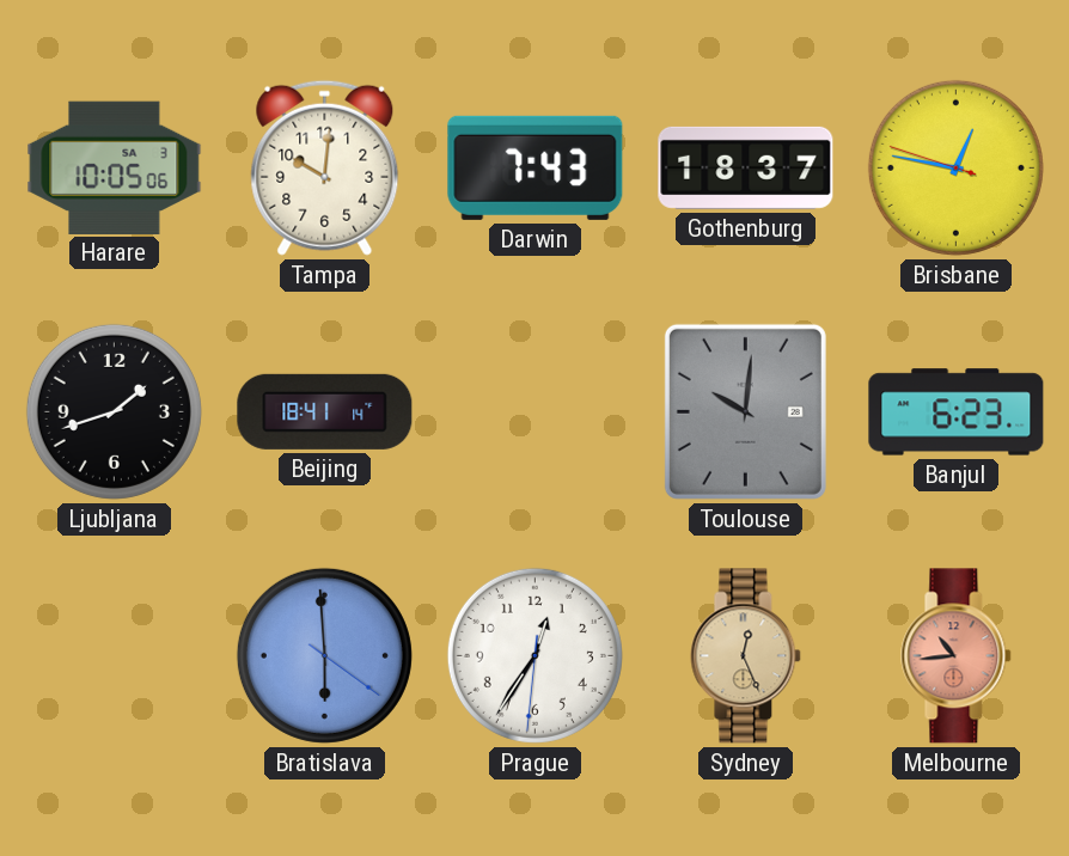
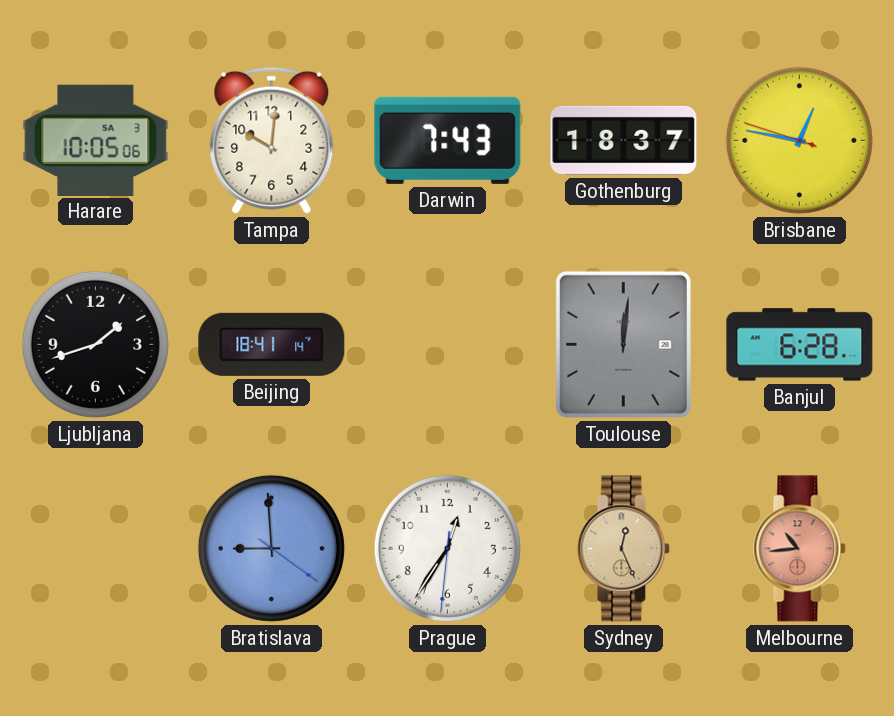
Toulouse: 10:01 -> 12:01 (623, 344)
Banjul: 6:23 -> 6:28 (800, 345)
Bratislava: 5:59 -> 8:59 (271, 548)
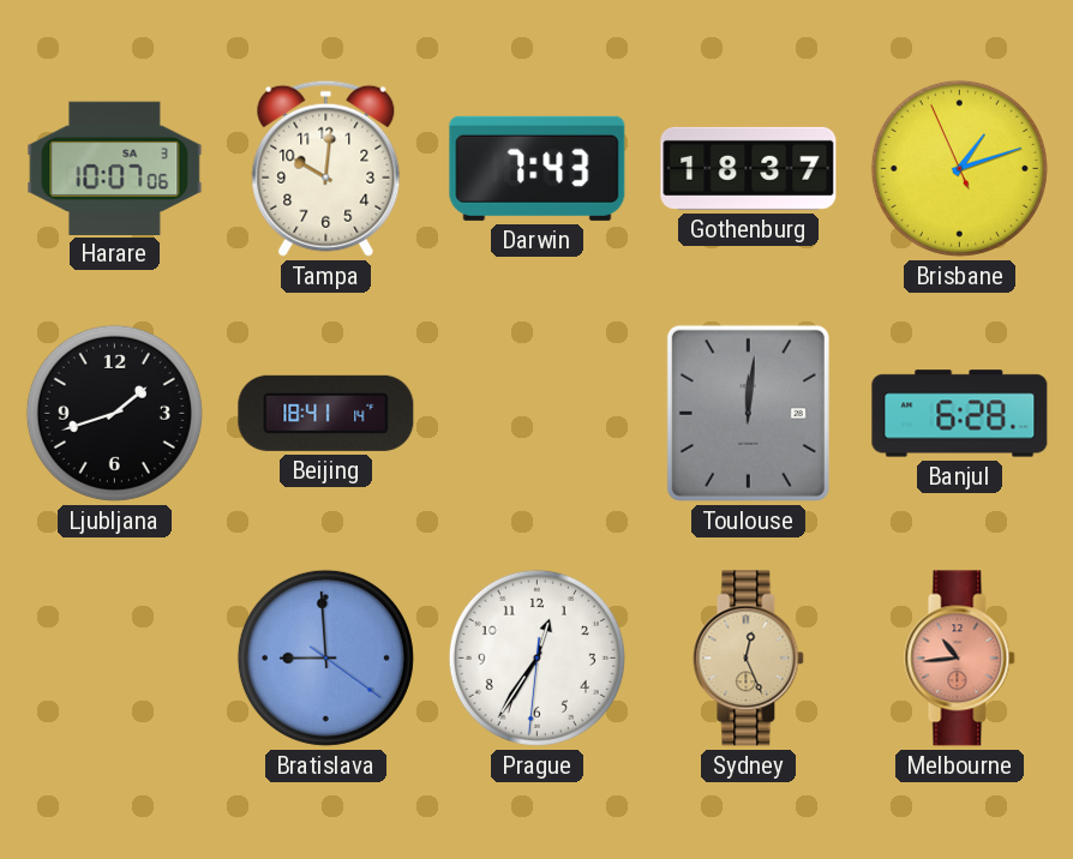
Harare: 10:05 -> 10:07 (115, 168)
Brisbane: 12:46 -> 1:11 (959, 168)
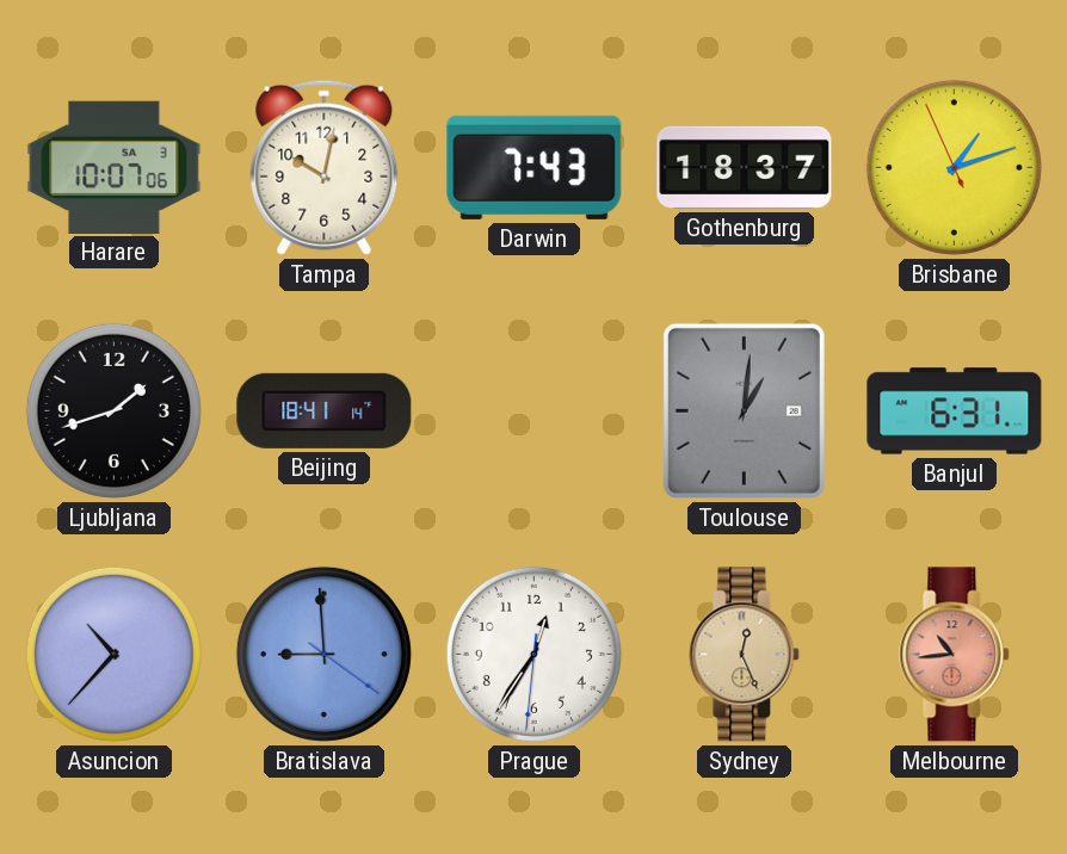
Tampa: 10:01 -> 10:02 (325, 167)
Toulouse: 12:01 -> 1:01 (744, 410)
Banjul: 6:28 -> 6:31 (955, 411)
Asuncion: none -> 10:37 (113, 654)
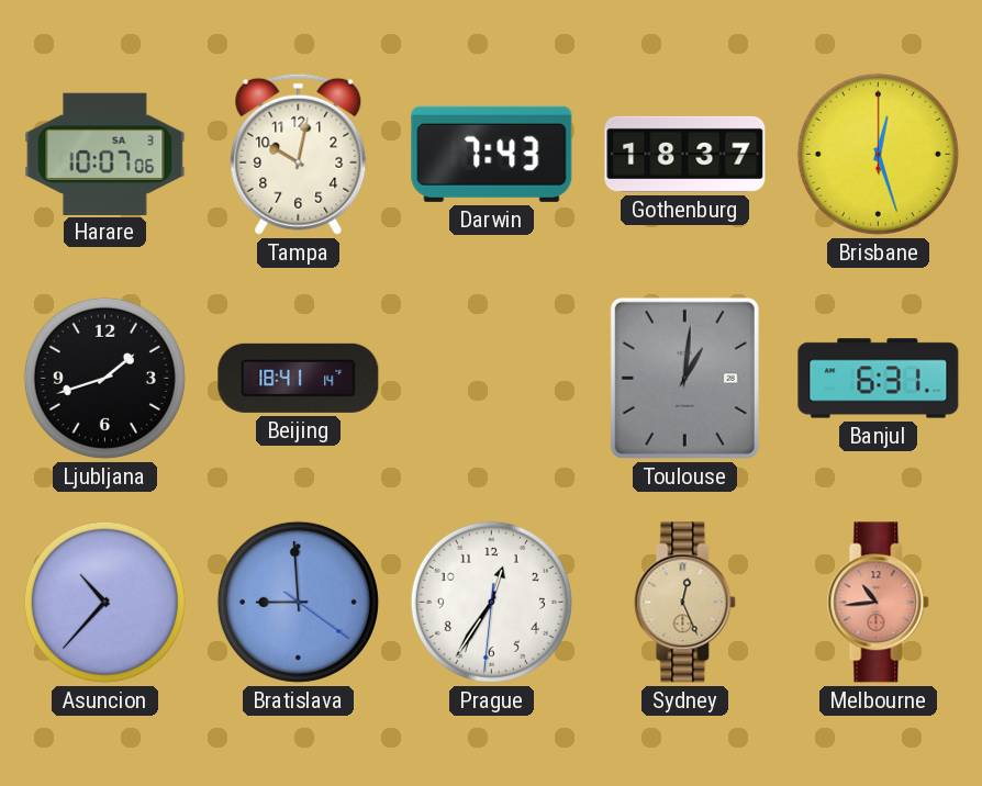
Brisbane: 1:11 -> 12:27 (878, 154)
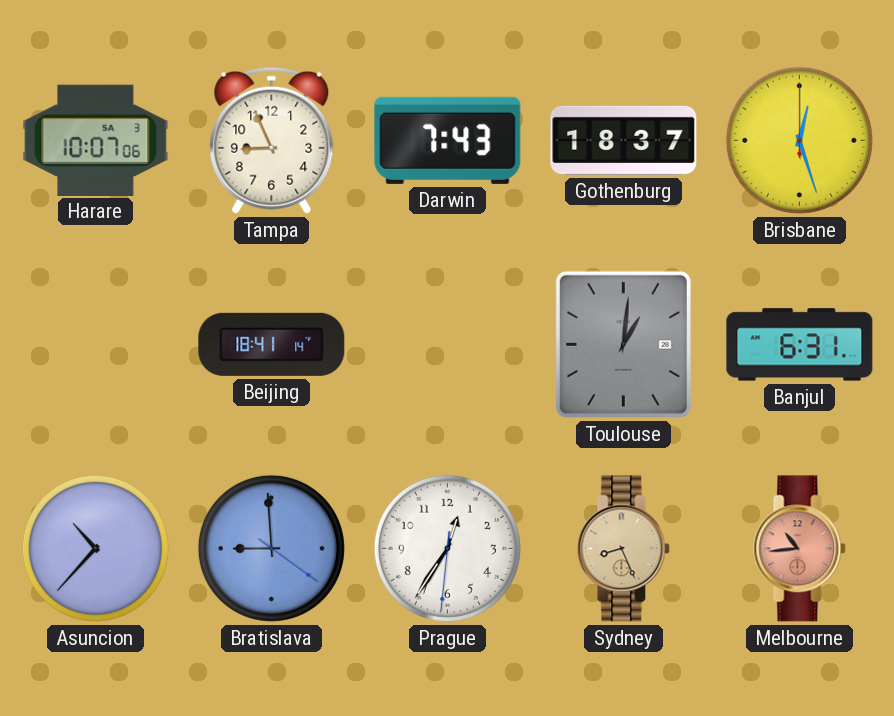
Tampa: 10:02 -> 8:56 (272, 140)
Ljubljana: 1:42 -> none (104, 378)
Sydney: 12:26 -> 8:26 (624, 549)
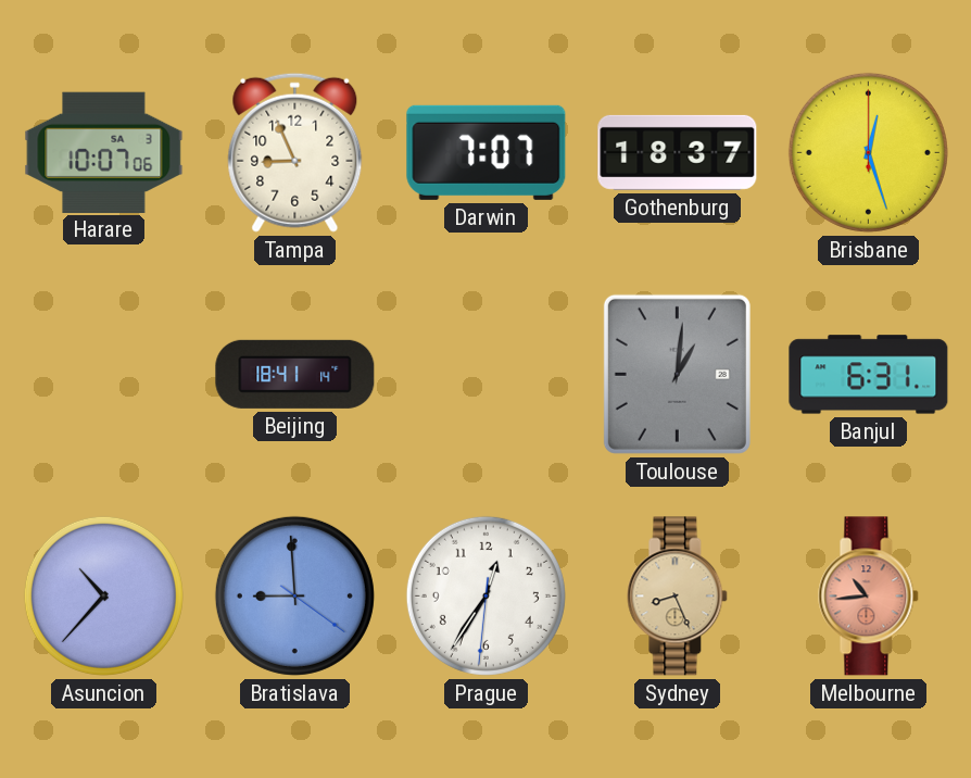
Darwin: 7:43 -> 7:07 (487, 152)
